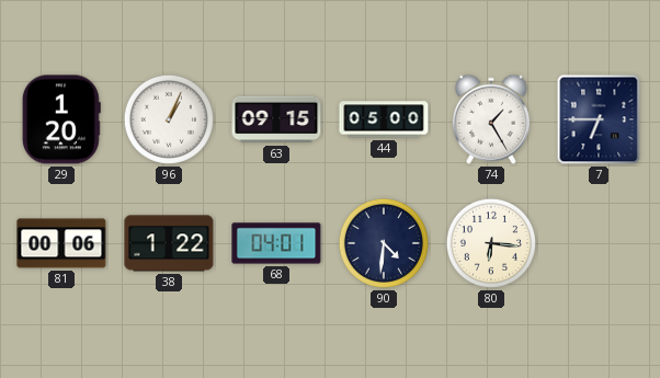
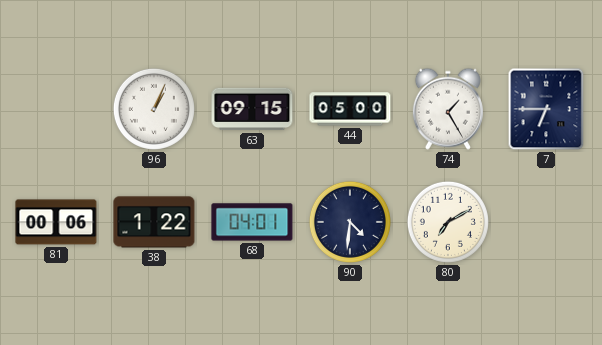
29: 1:20 -> none (61, 119)
80: 6:16 -> 7:10 (448, 222)
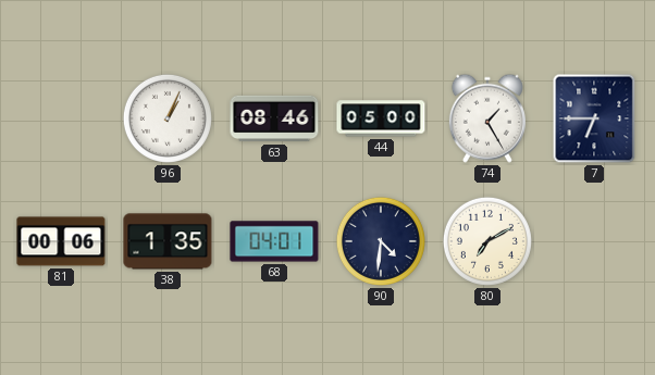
63: 09:15 -> 08:46 (274, 118)
38: 1:22 -> 1:35 (168, 241)
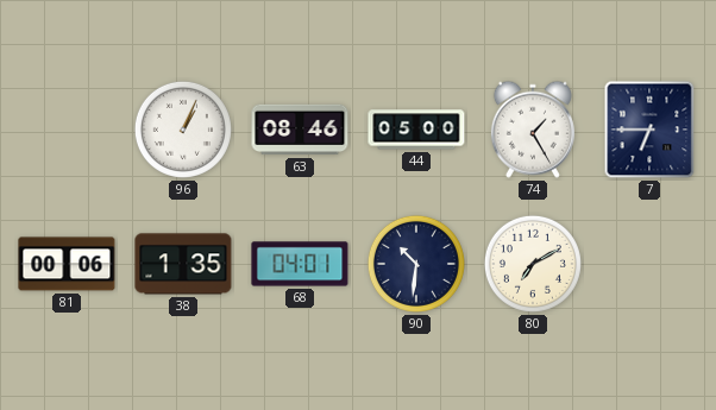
90: 4:31 -> 10:31 (416, 264)
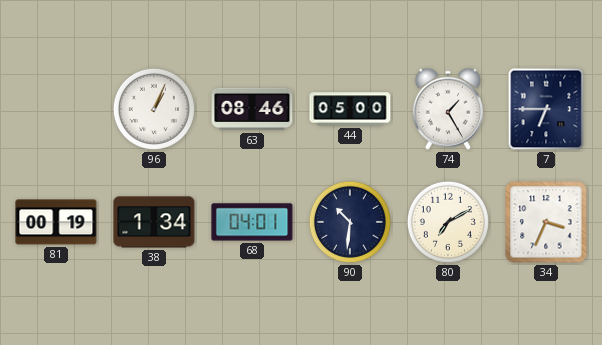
81: 00:06 -> 00:19 (56, 222)
38: 1:35 -> 1:34 (154, 222)
34: none -> 3:34 (546, 222)
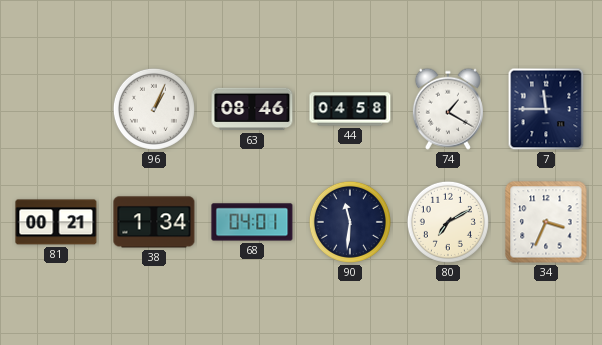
44: 05:00 -> 04:58 (350, 109)
74: 1:25 -> 1:20 (448, 109)
7: 6:45 -> 11:45 (546, 109)
81: 00:19 -> 00:21 (56, 222)
90: 10:31 -> 11:31 (350, 222)
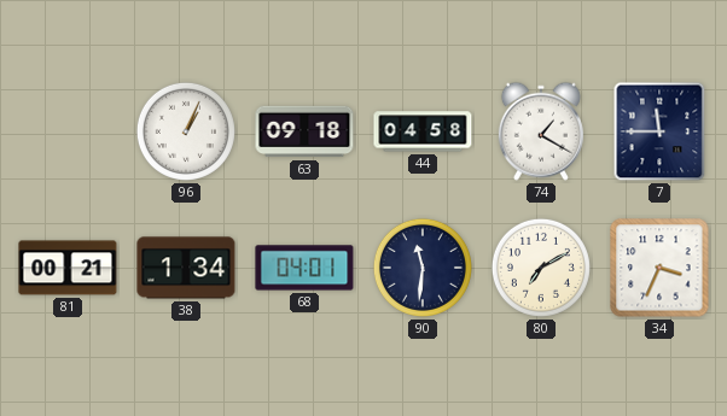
63: 08:46 -> 09:18 (304, 131)
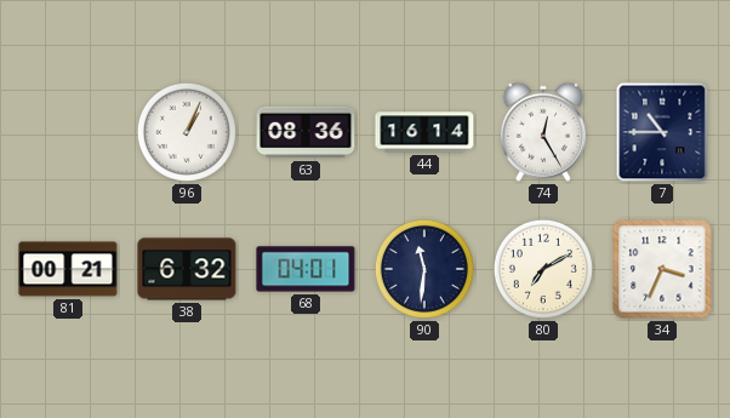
63: 09:18 -> 08:36 (306, 132)
44: 04:58 -> 16:14 (424, 132)
74: 1:20 -> 12:25 (543, 132)
7: 11:45 -> 10:45 (662, 132)
38: 1:34 -> 6:32 (187, 269)
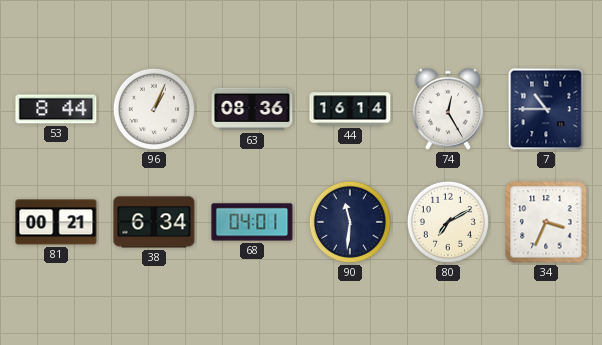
53: none -> 8:44 (56, 109)
38: 6:32 -> 6:34 (154, 222)
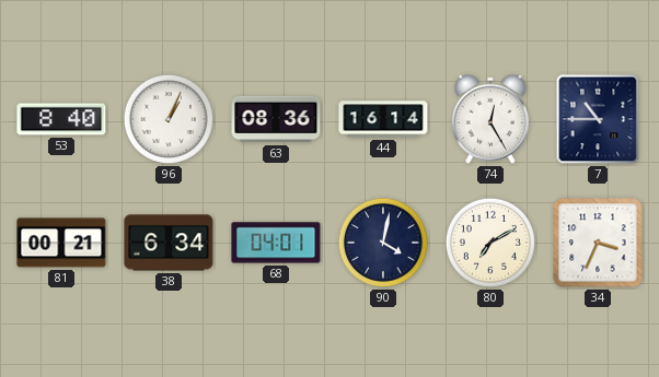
53: 8:44 -> 8:40 (61, 119)
90: 11:31 -> 4:02 (383, 243)
